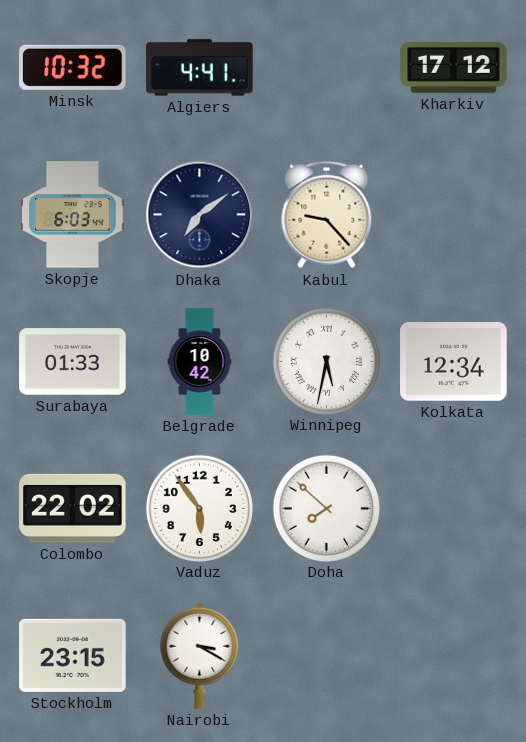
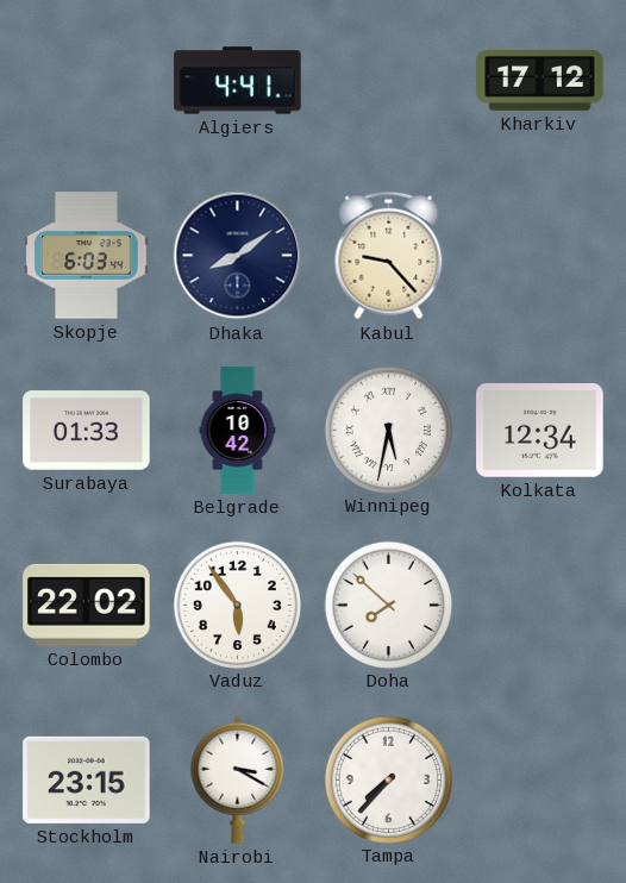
Minsk: 10:32 -> none (73, 67)
Dhaka: 7:09 -> 8:09 (238, 256)
Tampa: none -> 7:37 (388, 779)
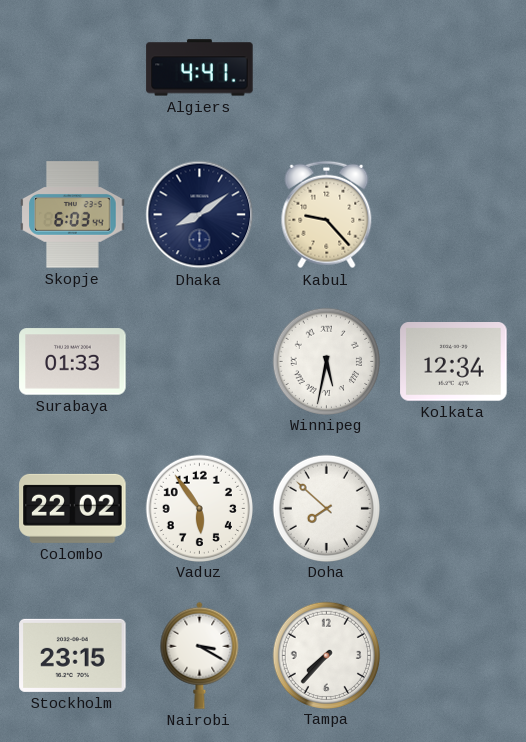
Kharkiv: 17:12 -> none (540, 81)
Belgrade: 10:42 -> none (238, 431)
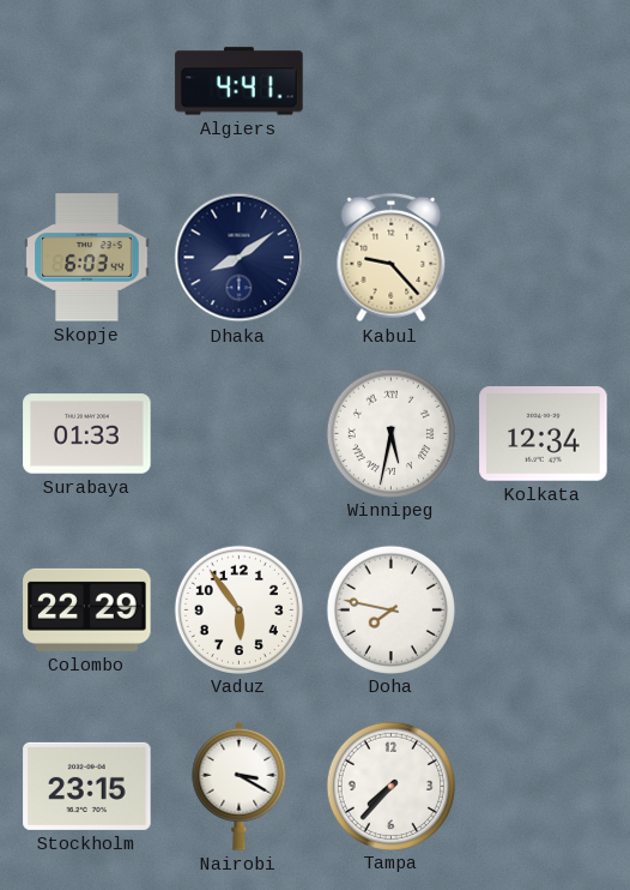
Colombo: 22:02 -> 22:29 (87, 609)
Doha: 7:52 -> 7:47 (390, 609)
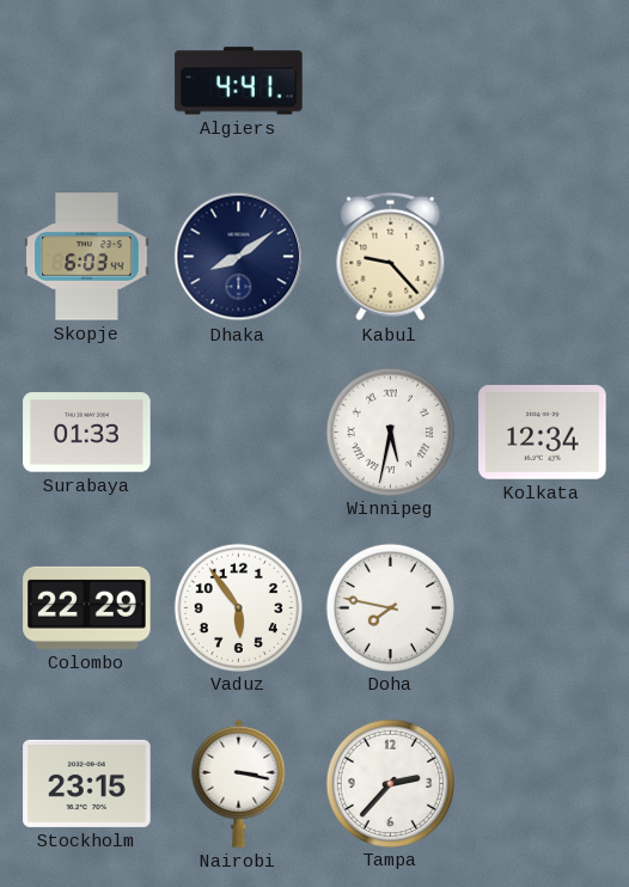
Nairobi: 3:20 -> 3:17 (239, 783)
Tampa: 7:37 -> 2:37 (390, 783)
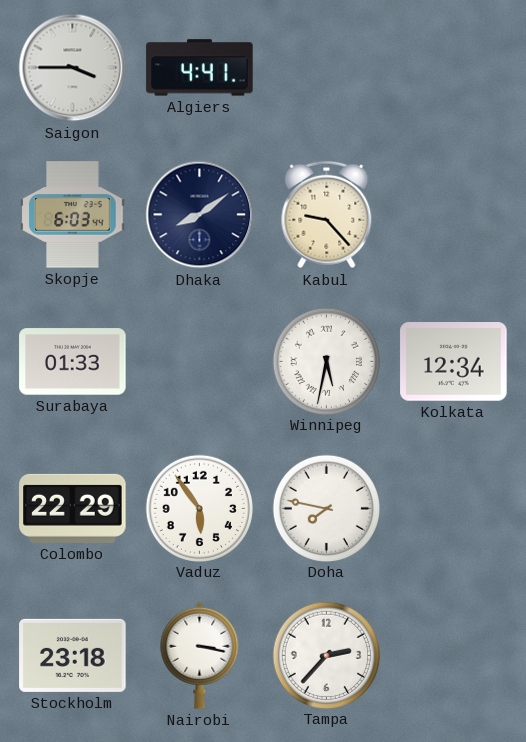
Saigon: none -> 3:45 (73, 68)
Stockholm: 23:15 -> 23:18 (73, 655)
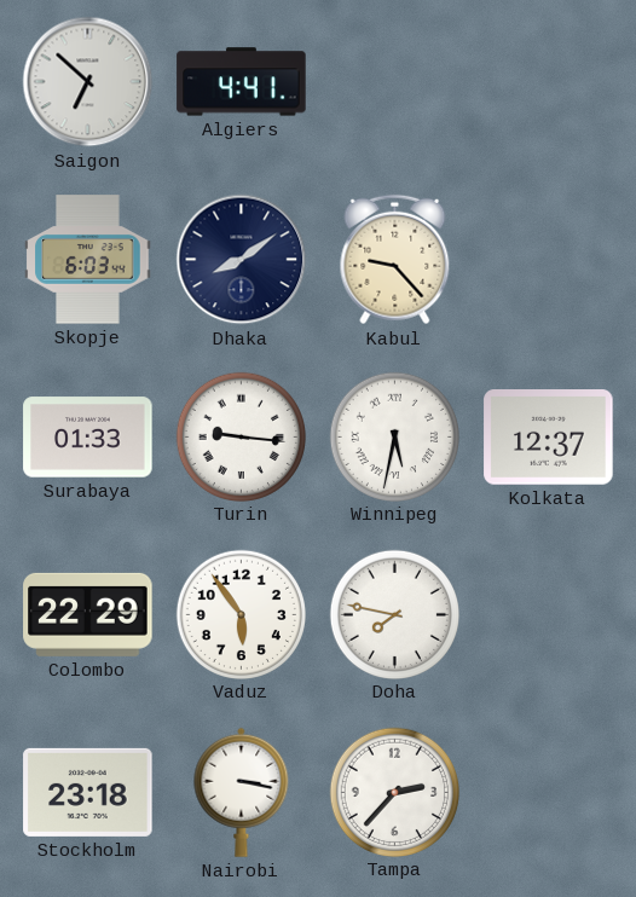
Saigon: 3:45 -> 6:52 (88, 82)
Turin: none -> 9:16 (241, 436)
Kolkata: 12:34 -> 12:37 (549, 438)
